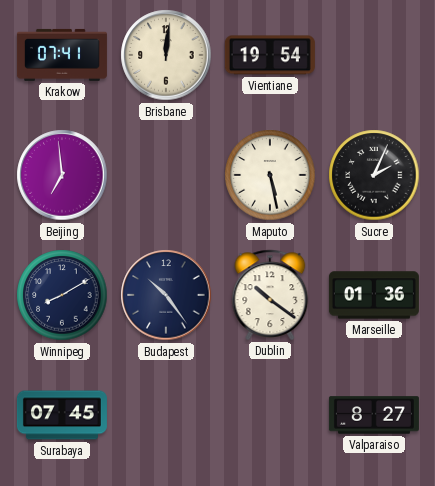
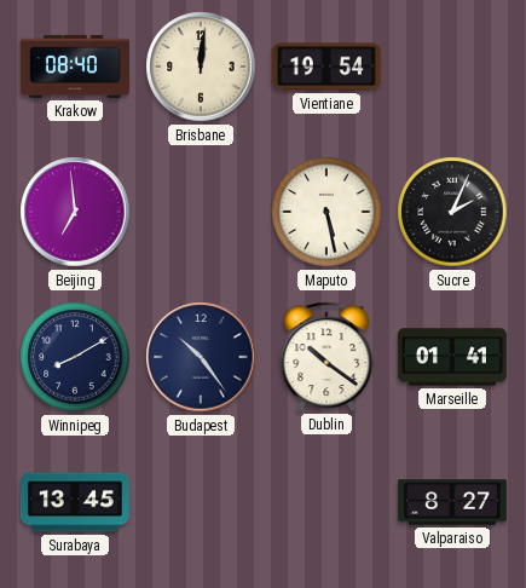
Krakow: 07:41 -> 08:40 (75, 67)
Marseille: 01:36 -> 01:41 (452, 357)
Surabaya: 07:45 -> 13:45 (75, 502)
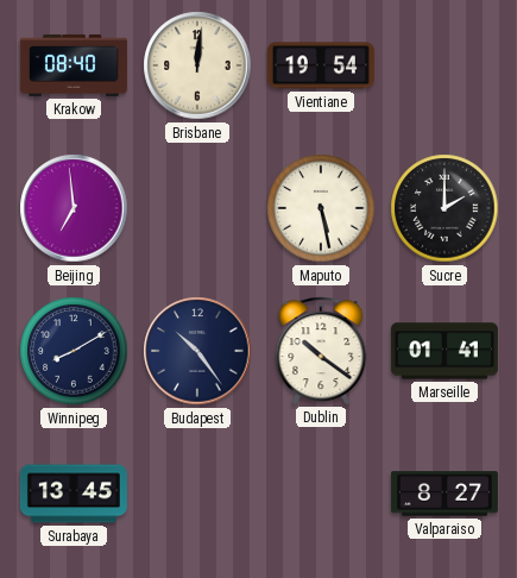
Sucre: 2:04 -> 2:00 (445, 208)
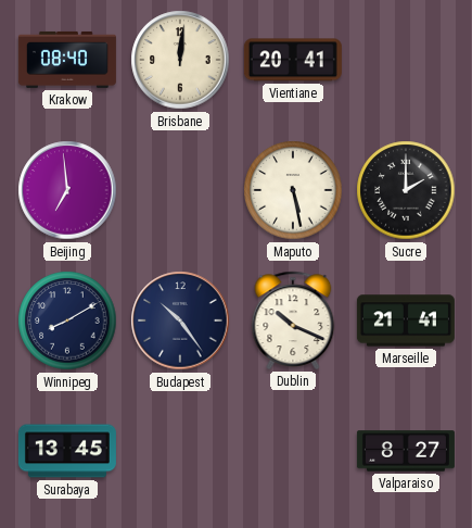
Vientiane: 19:54 -> 20:41 (293, 60)
Dublin: 10:21 -> 10:19 (293, 320)
Marseille: 01:41 -> 21:41 (406, 320)
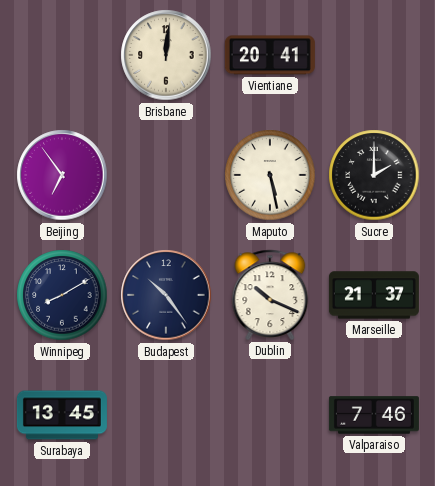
Krakow: 08:40 -> none (67, 60)
Beijing: 6:59 -> 6:54 (62, 175)
Marseille: 21:41 -> 21:37 (374, 295)
Valparaiso: 8:27 -> 7:46 (374, 415)
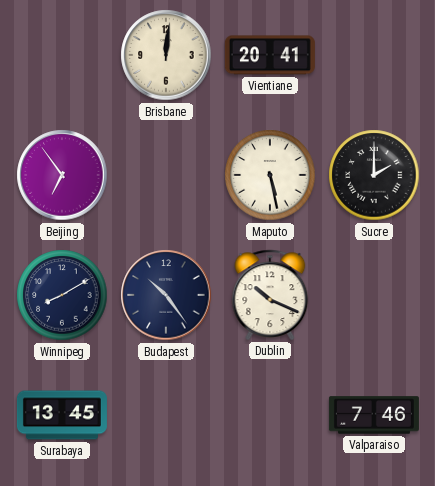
Marseille: 21:37 -> none (374, 295)
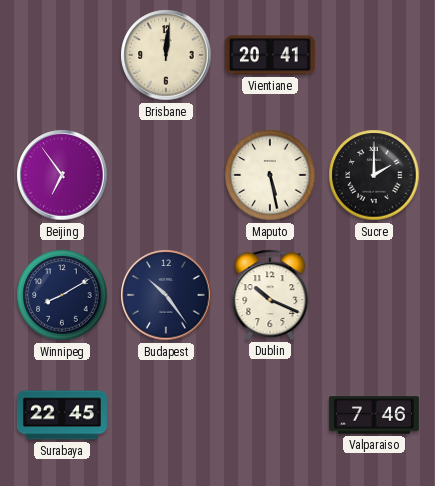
Surabaya: 13:45 -> 22:45 (62, 415)
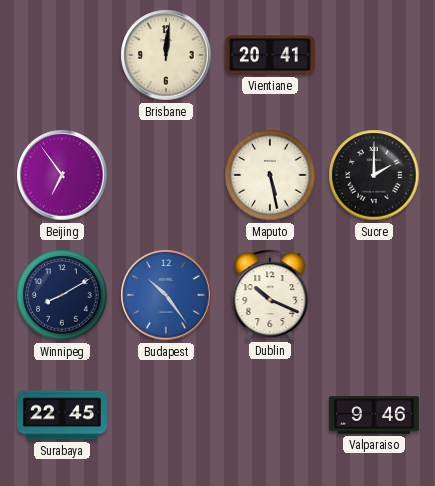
Budapest dial: navy -> blue (166, 295)
Valparaiso: 7:46 -> 9:46 (374, 415)
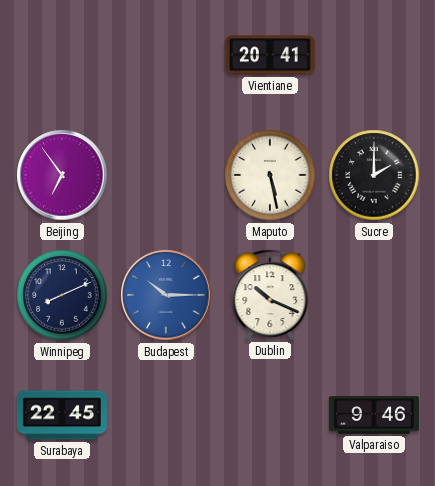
Brisbane: 12:01 -> none (166, 55)
Winnipeg: 8:10 -> 8:11 (62, 295)
Budapest: 10:24 -> 10:15 (166, 295)
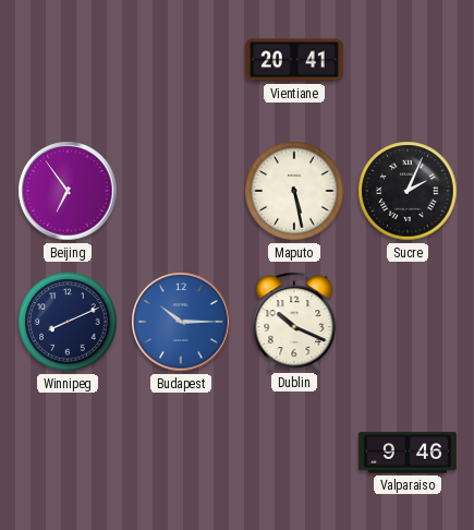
Sucre: 2:00 -> 2:04 (408, 191)
Surabaya: 22:45 -> none (62, 415)
